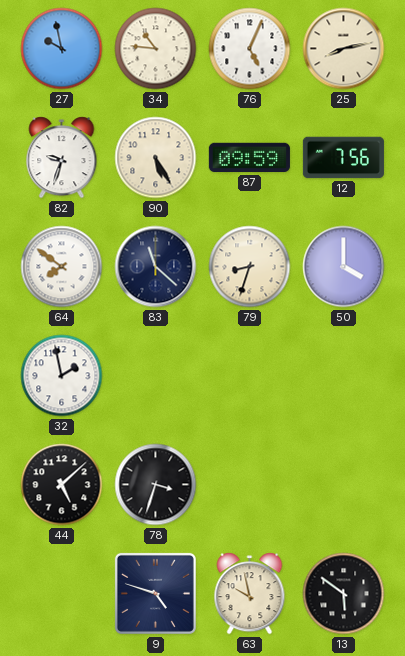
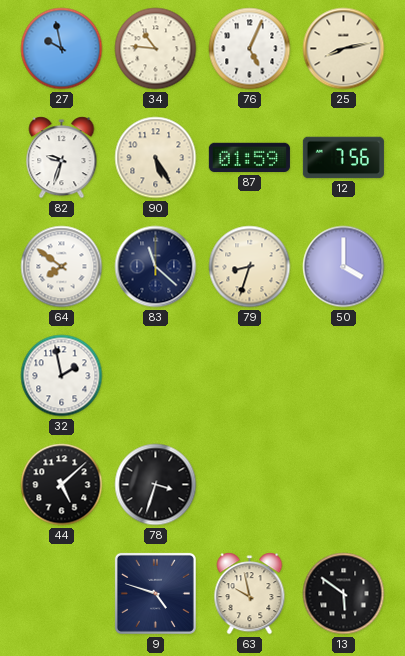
87: 09:59 -> 01:59 (249, 158)
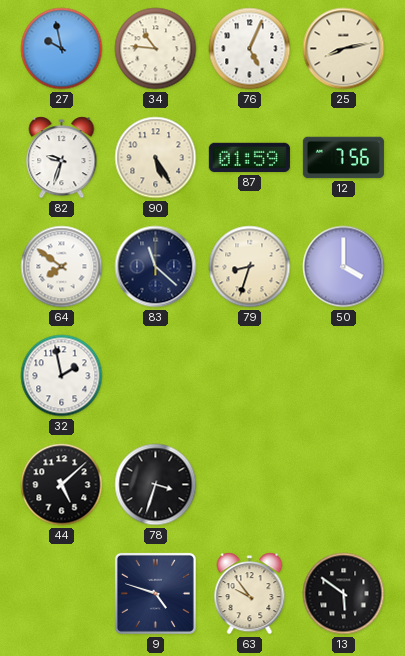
63: 9:58 -> 9:54 (250, 594)
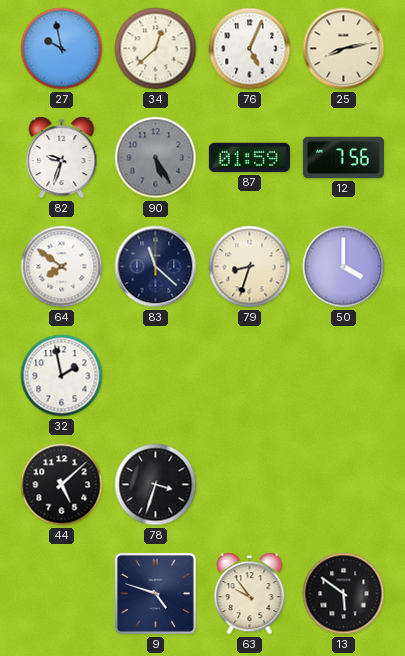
34: 10:46 -> 12:38 (156, 49)
90 dial: cream -> grey (156, 158)
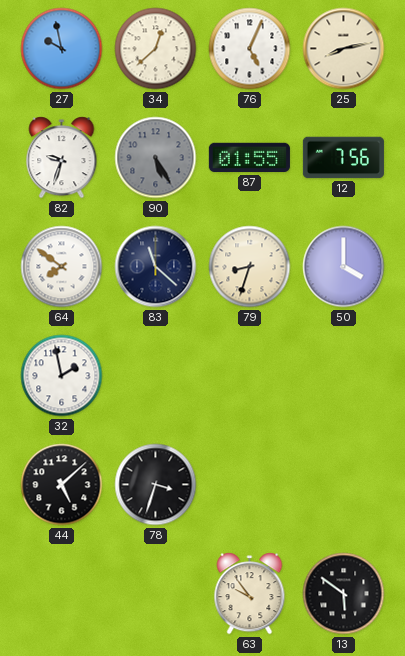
87: 01:59 -> 01:55 (249, 158)
9: 4:48 -> none (155, 593)
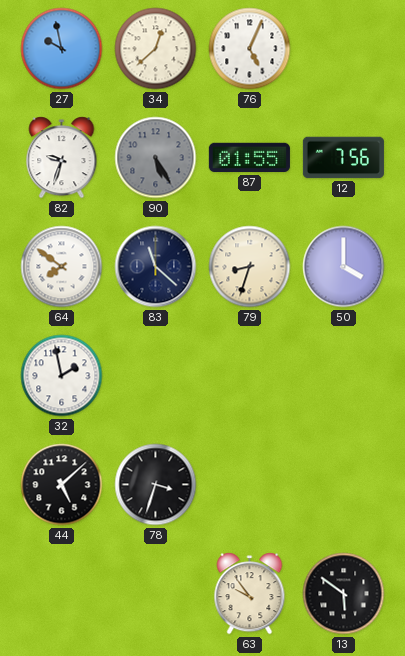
25: 8:13 -> none (344, 49)
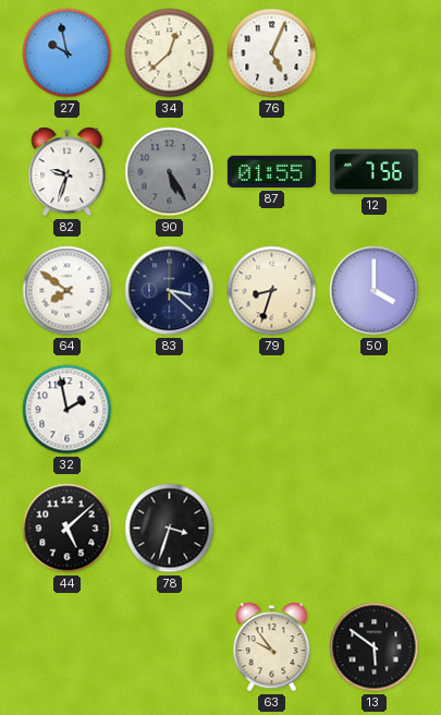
83: 11:22 -> 3:22 (170, 291)
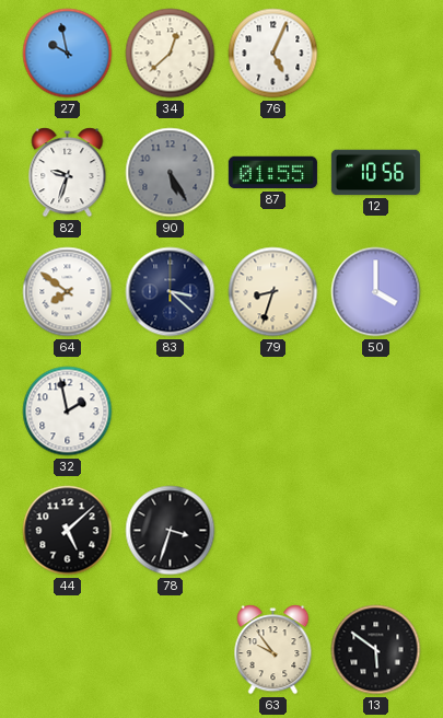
12: 7:56 -> 10:56 (375, 173)
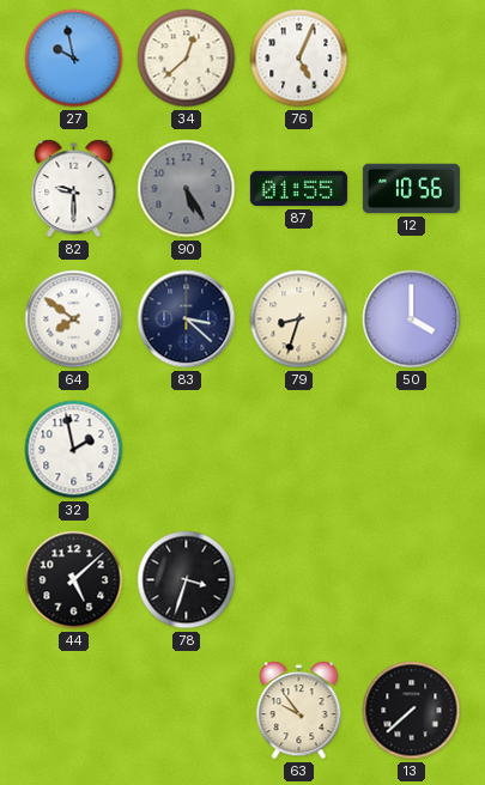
82: 9:33 -> 9:30 (74, 189)
13: 5:51 -> 7:38 (412, 711)
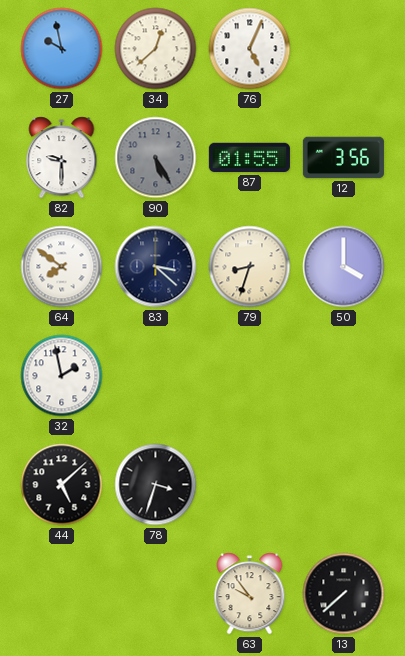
12: 10:56 -> 3:56 (343, 158)
